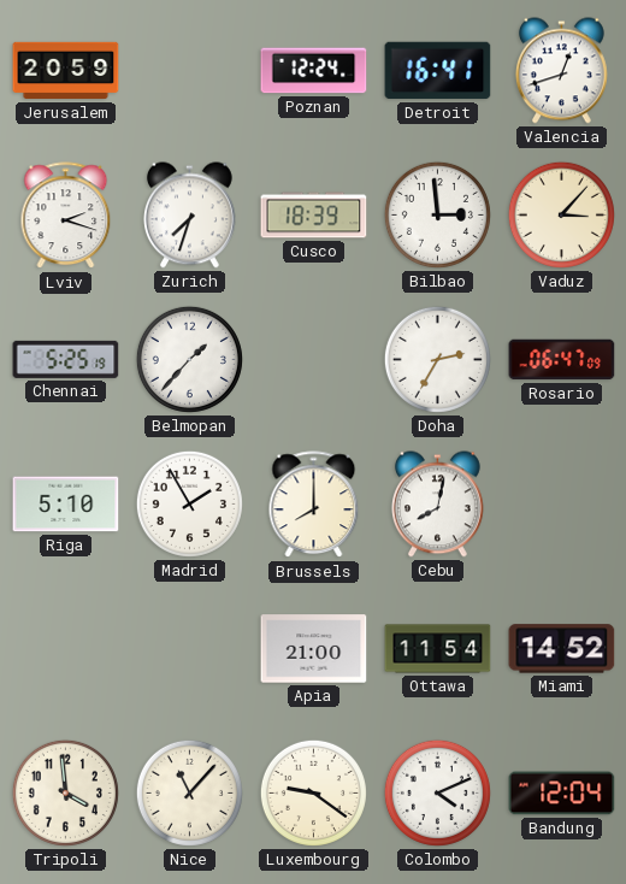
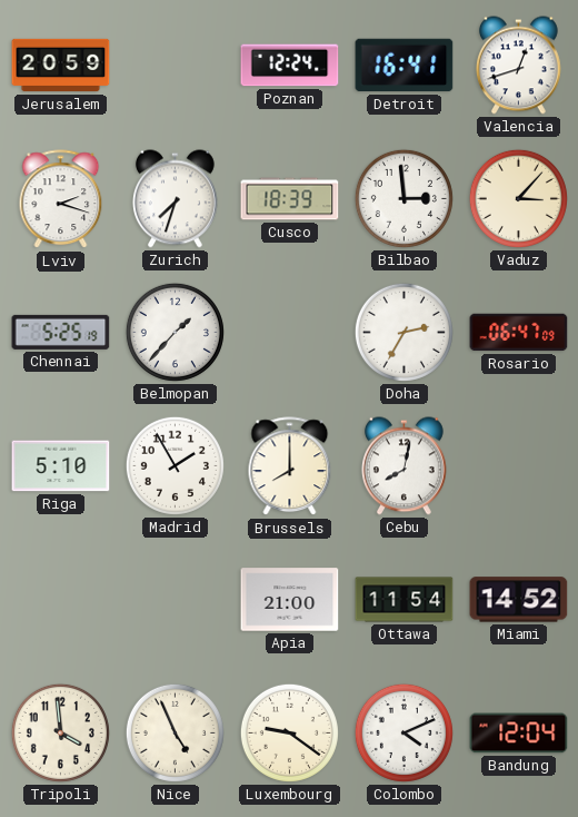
Nice: 11:07 -> 4:56 (175, 732)
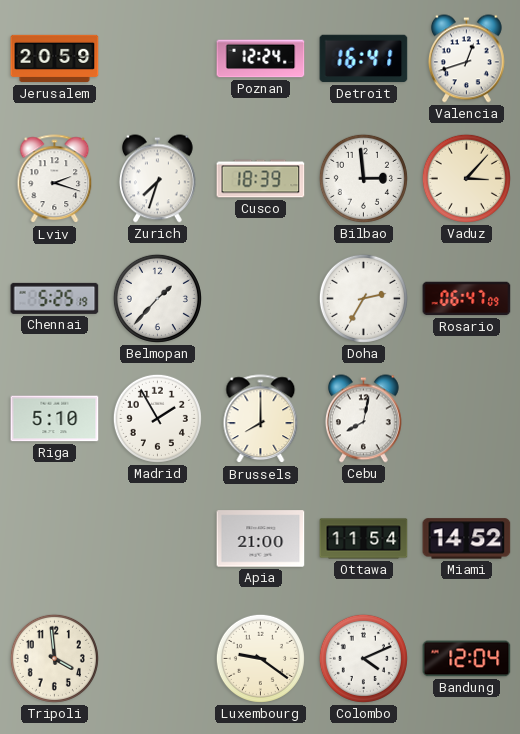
Nice: 4:56 -> none (175, 732)
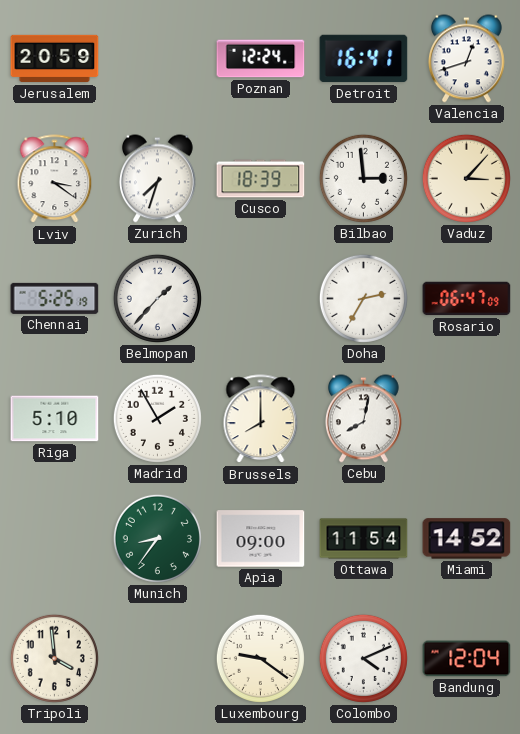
Lviv: 2:18 -> 3:21 (55, 179)
Munich: none -> 8:36 (157, 538)
Apia: 21:00 -> 09:00 (261, 539)
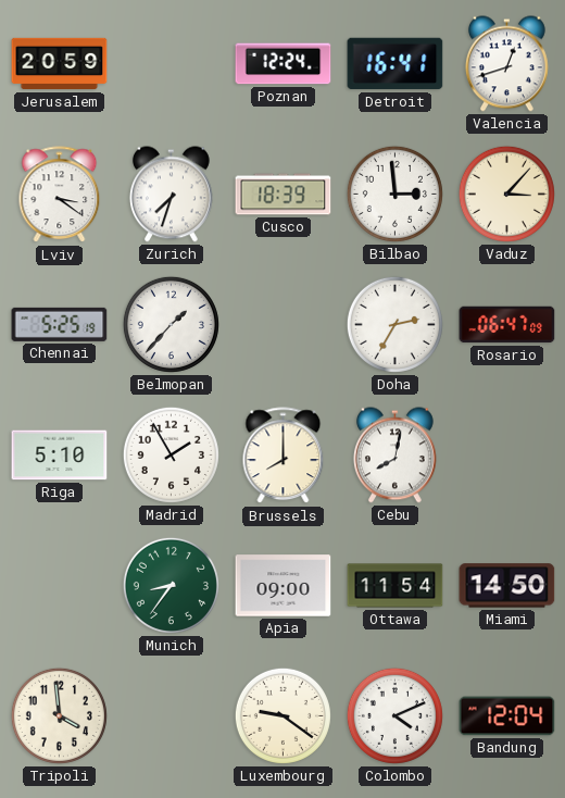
Miami: 14:52 -> 14:50 (507, 586)
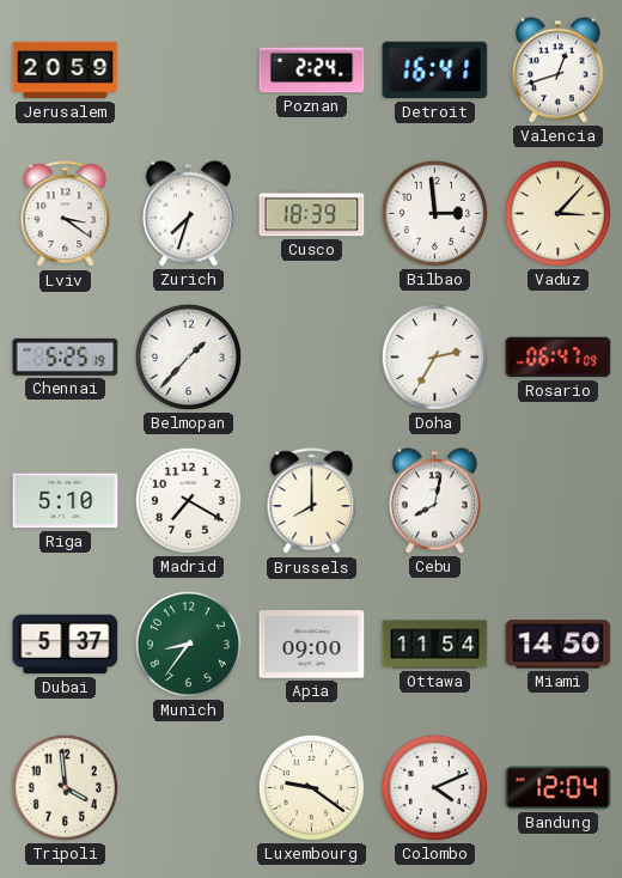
Poznan: 12:24 -> 2:24 (312, 71)
Madrid: 1:55 -> 7:20 (188, 500)
Dubai: none -> 5:37 (66, 645)
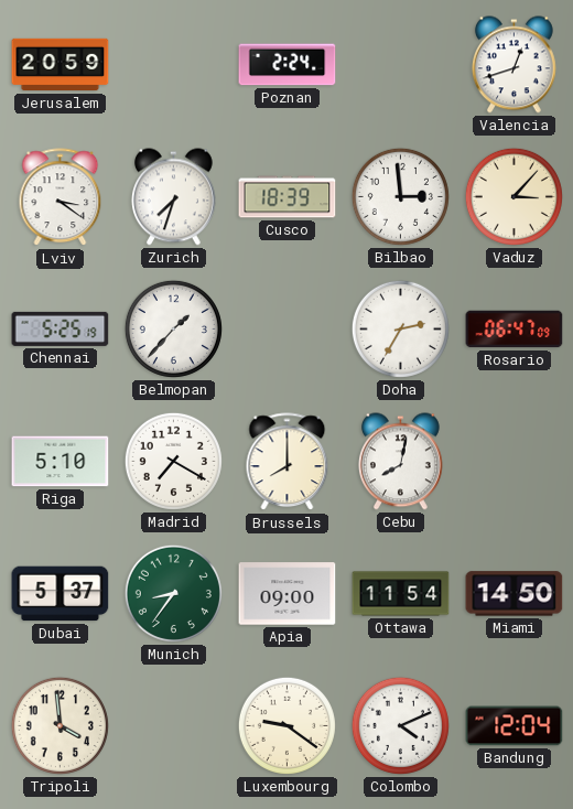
Detroit: 16:41 -> none (435, 71)
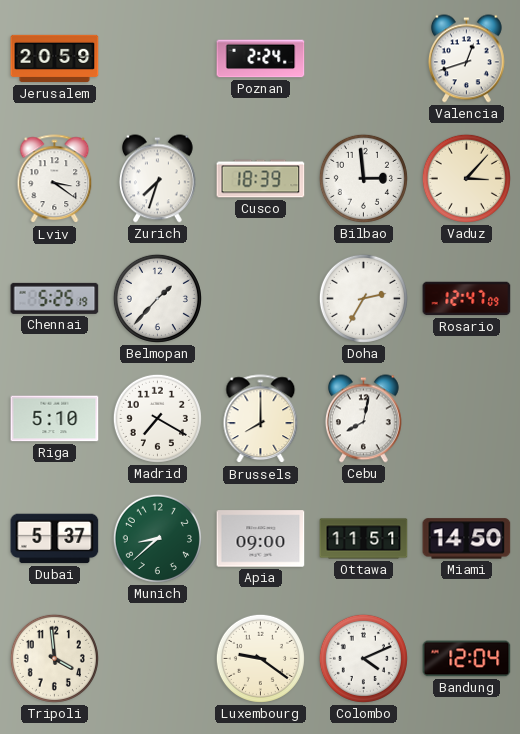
Rosario: 06:47 -> 12:47 (467, 299)
Munich: 8:36 -> 8:38 (157, 538)
Ottawa: 11:54 -> 11:51 (364, 539)
